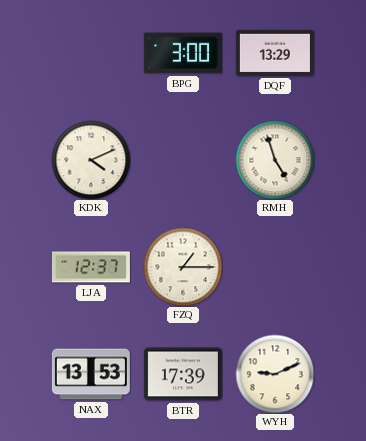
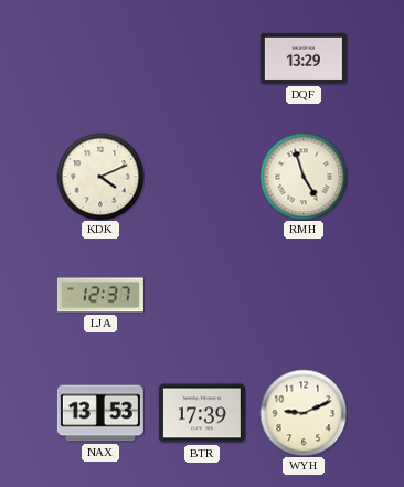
BPG: 3:00 -> none (183, 53)
FZQ: 1:15 -> none (183, 267)
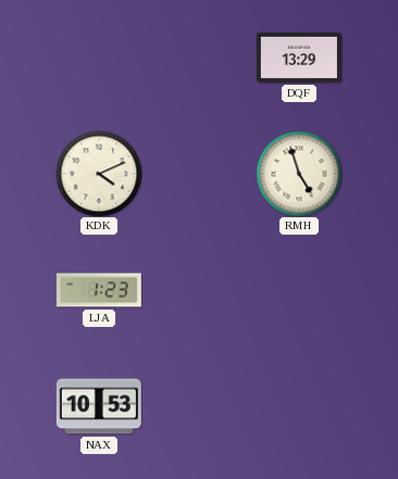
LJA: 12:37 -> 1:23 (99, 290)
NAX: 13:53 -> 10:53 (99, 406)
BTR: 17:39 -> none (202, 413)
WYH: 9:11 -> none (304, 413)
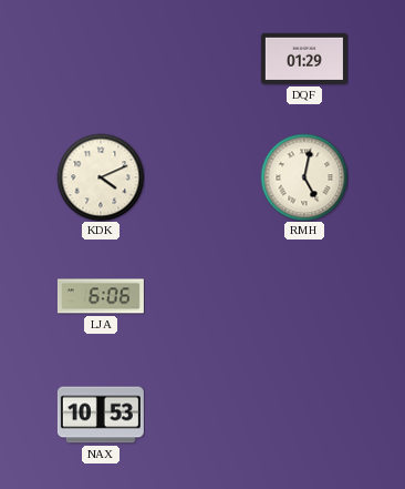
DQF: 13:29 -> 01:29 (304, 59)
RMH: 4:57 -> 5:02 (304, 177)
LJA: 1:23 -> 6:06 (101, 296)
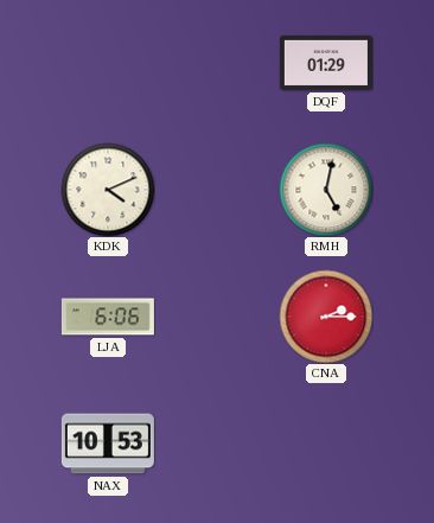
CNA: none -> 2:15 (326, 317)
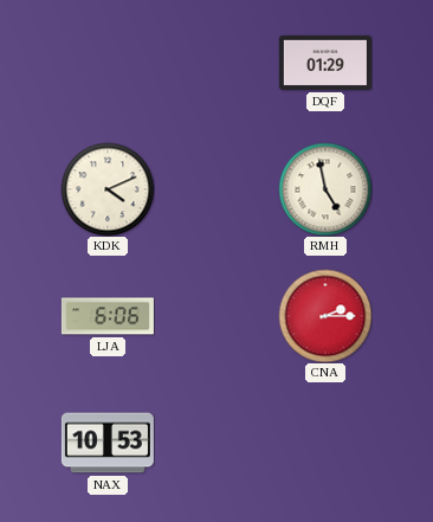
RMH: 5:02 -> 4:58 (325, 189)
